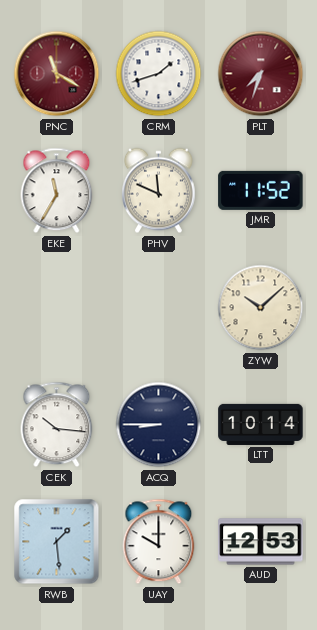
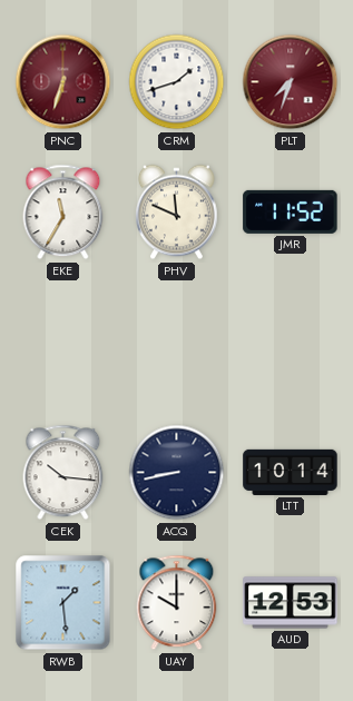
PNC: 11:20 -> 6:33 (63, 82)
ZYW: 10:08 -> none (261, 308)
ACQ: 8:45 -> 8:43 (177, 473)
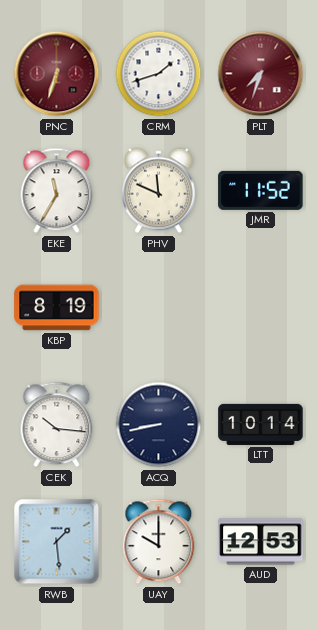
KBP: none -> 8:19 (57, 308)
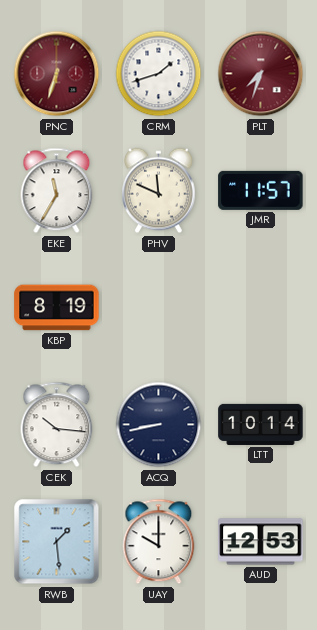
JMR: 11:52 -> 11:57 (261, 190)
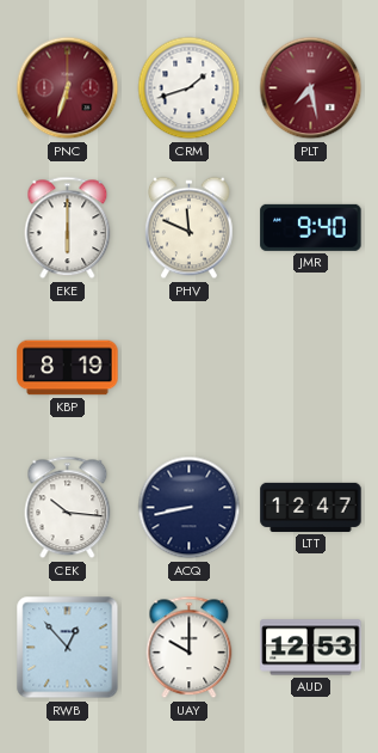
PLT: 7:33 -> 7:28 (311, 88)
EKE: 11:35 -> 6:00 (68, 228)
JMR: 11:57 -> 9:40 (311, 227)
LTT: 10:14 -> 12:47 (311, 507)
RWB: 1:29 -> 12:53 (68, 648)
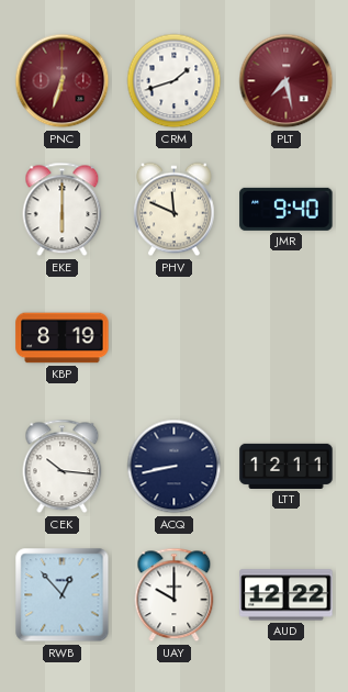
LTT: 12:47 -> 12:11 (287, 466)
AUD: 12:53 -> 12:22 (287, 595)
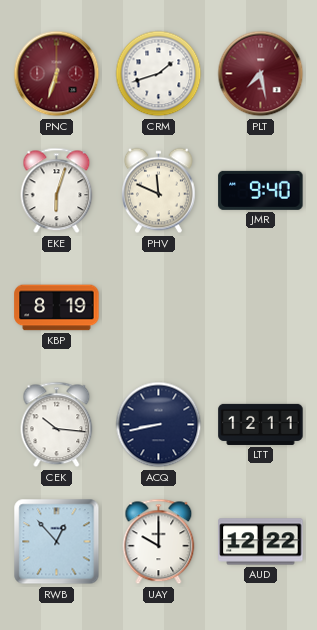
EKE: 6:00 -> 6:03 (57, 191)
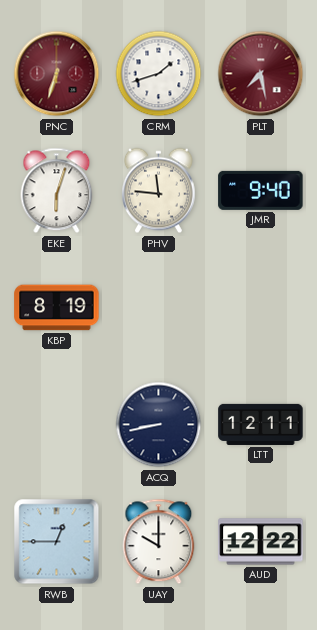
PHV: 11:49 -> 11:46 (159, 191)
CEK: 10:16 -> none (57, 425)
RWB: 12:53 -> 12:45 (57, 542)
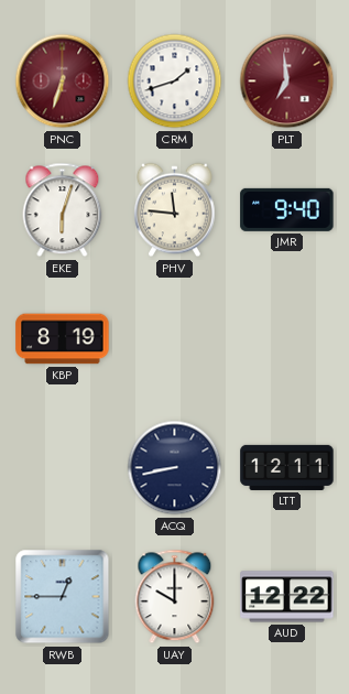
PLT: 7:28 -> 6:59 (287, 82)
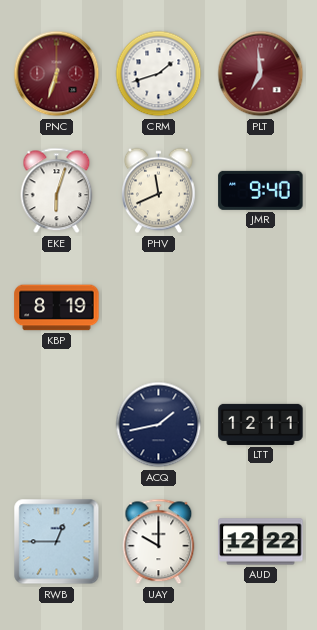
PHV: 11:46 -> 11:41 (159, 191)
ACQ: 8:43 -> 1:43 (159, 425)
